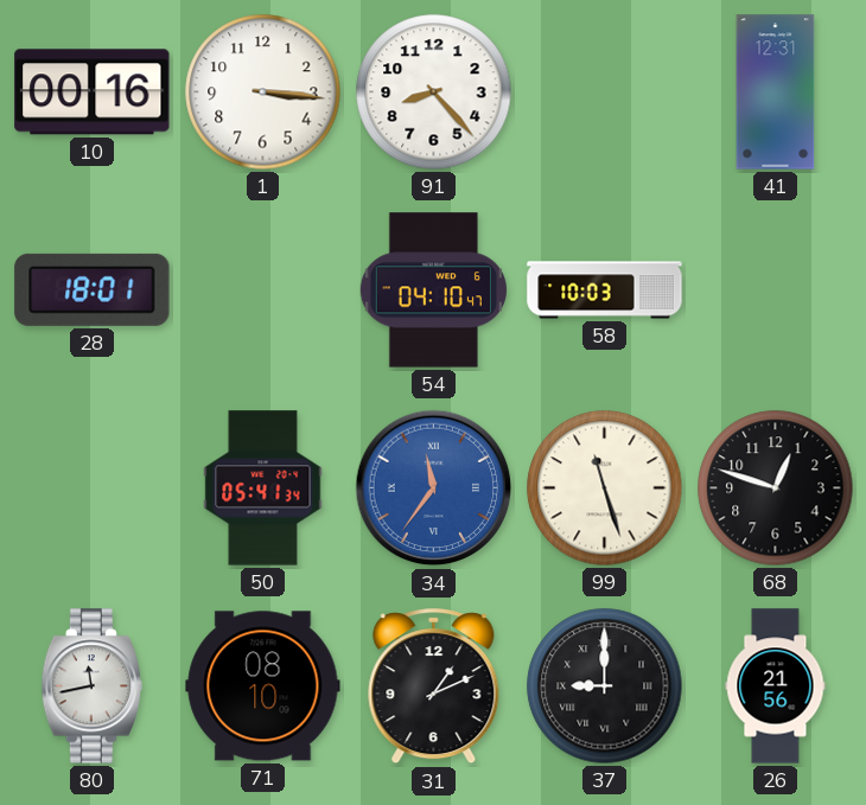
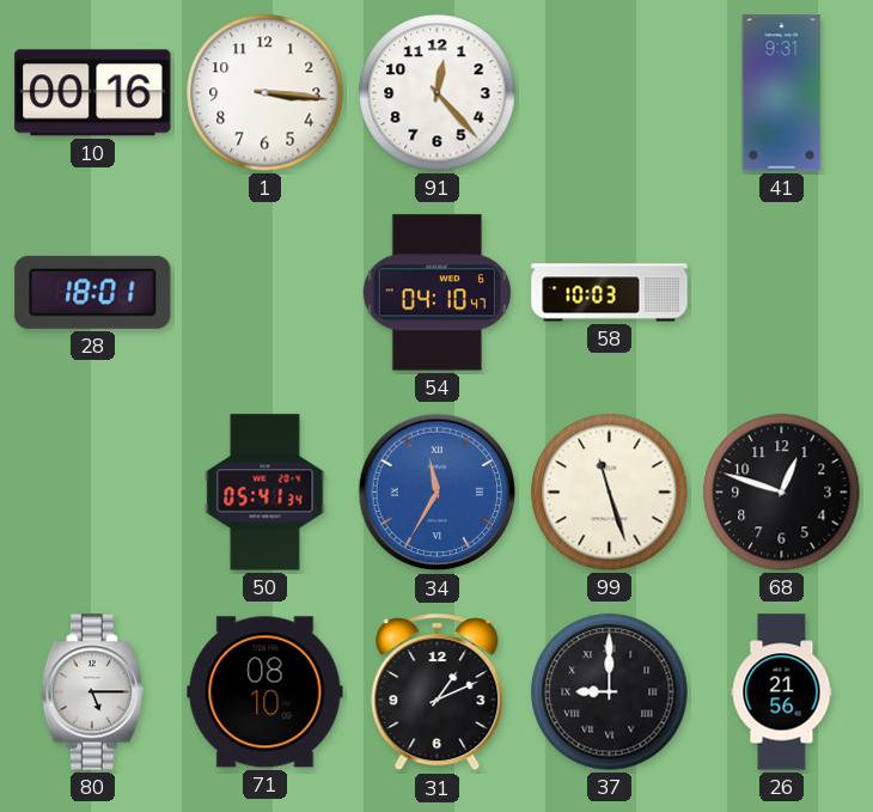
91: 8:23 -> 12:23 (438, 93)
41: 12:31 -> 9:31 (782, 93)
34: 11:36 -> 11:35 (438, 493)
80: 11:43 -> 5:15 (92, 692)
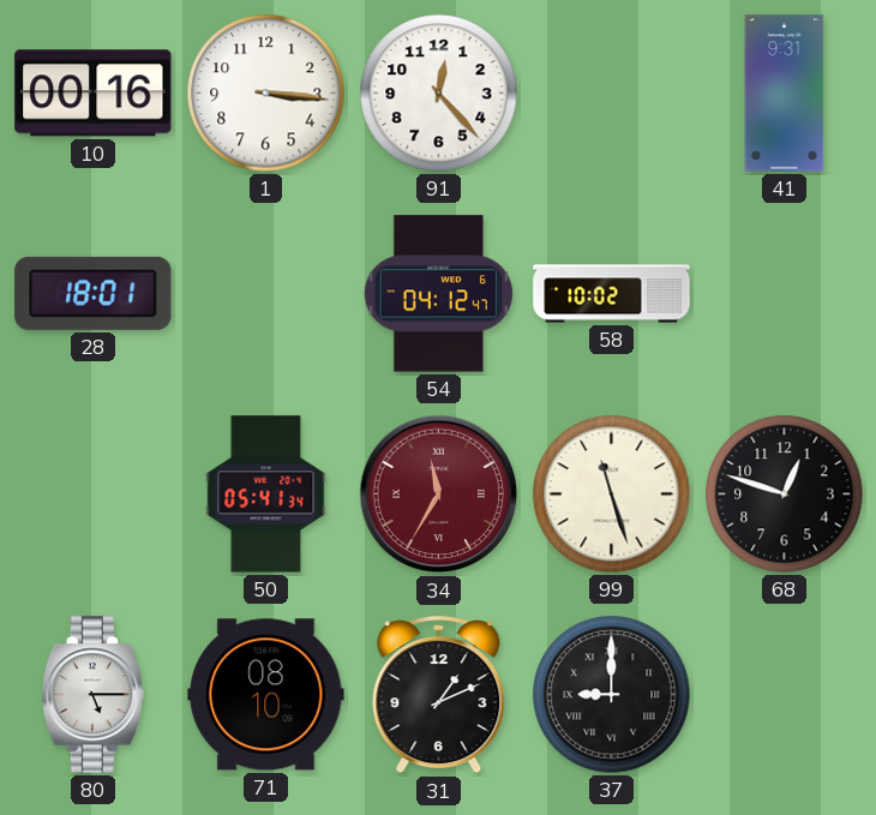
54: 04:10 -> 04:12 (438, 294)
58: 10:03 -> 10:02 (612, 294)
34 dial: blue -> burgundy (439, 495)
26: 21:56 -> none (782, 692)
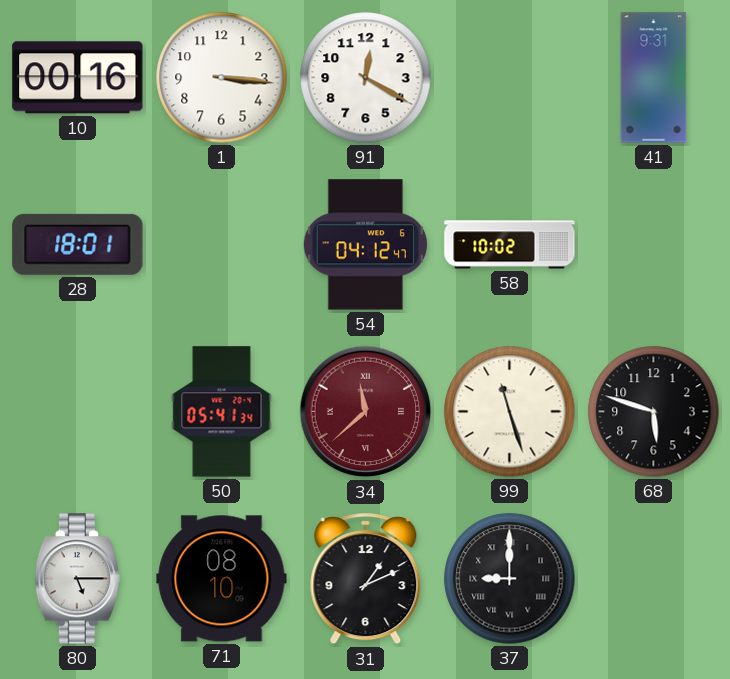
91: 12:23 -> 12:20 (366, 78)
34: 11:35 -> 11:38 (366, 412)
68: 12:48 -> 5:48 (654, 412)
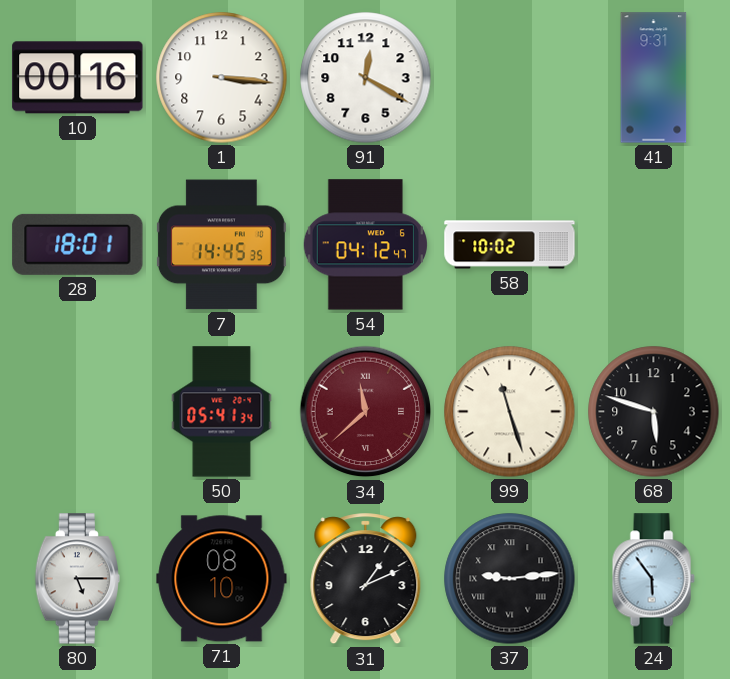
7: none -> 14:45 (221, 245)
37: 9:00 -> 9:14 (510, 579)
24: none -> 5:54 (653, 579)
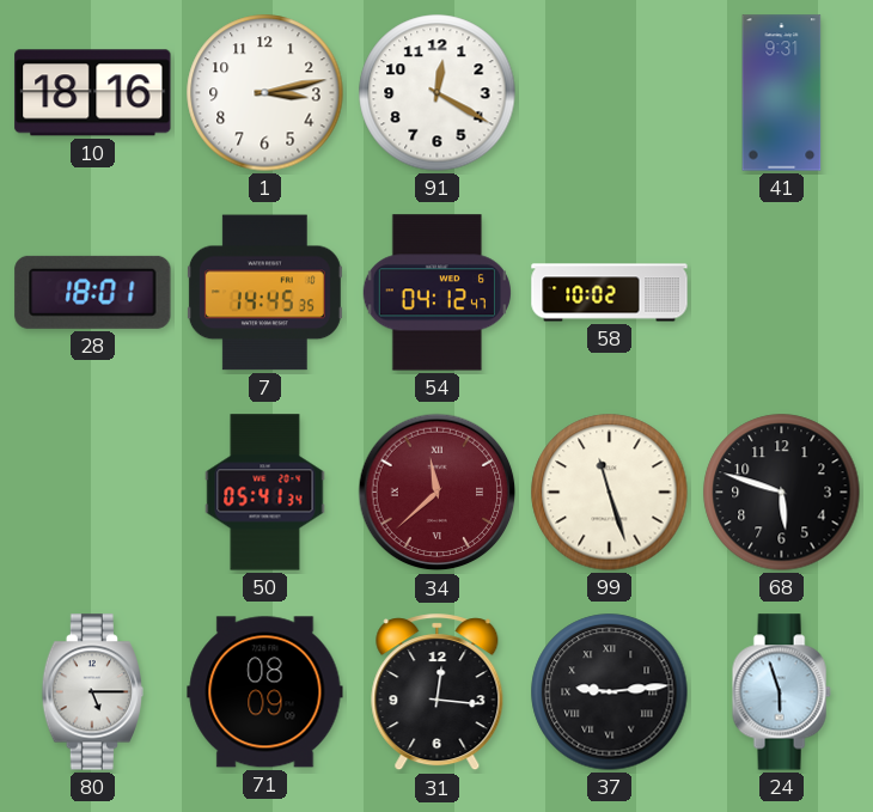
10: 00:16 -> 18:16 (93, 93)
1: 3:16 -> 3:13 (265, 93)
71: 08:10 -> 08:09 (265, 692)
31: 1:11 -> 12:16 (438, 692)
24: 5:54 -> 5:57 (781, 692)
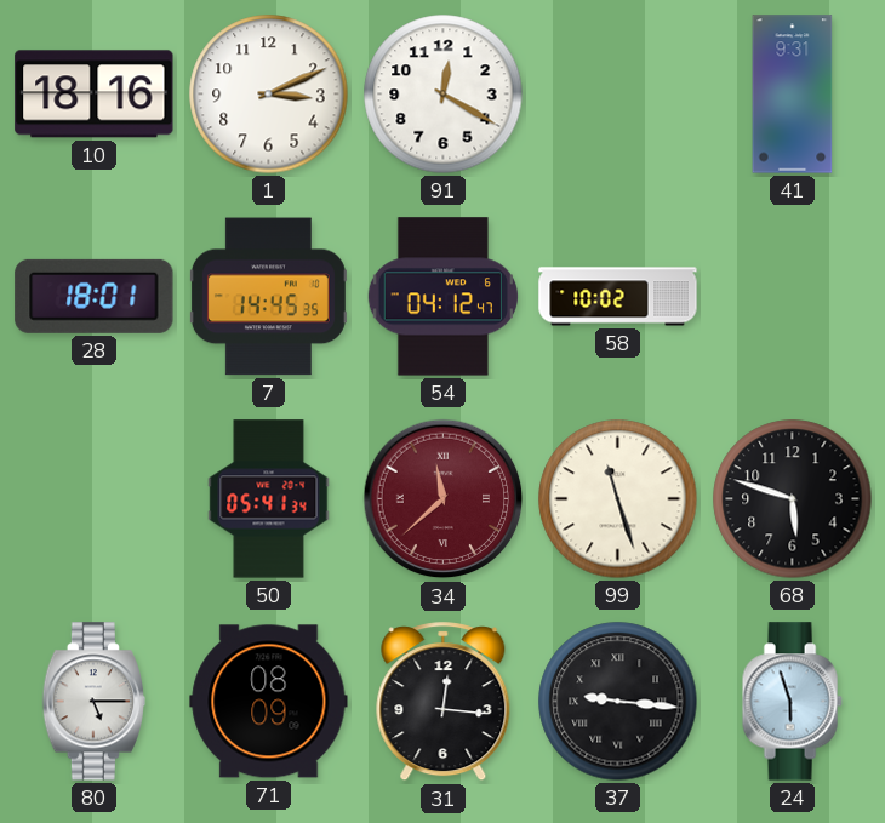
1: 3:13 -> 3:11 (269, 95)
37: 9:14 -> 9:16 (618, 702)
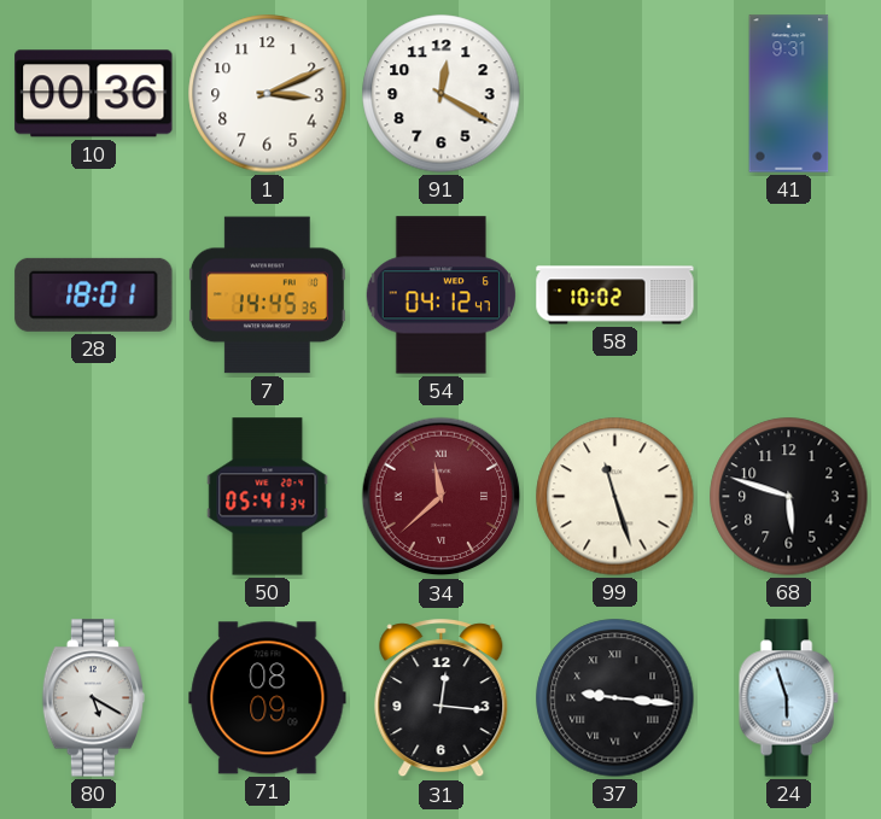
10: 18:16 -> 00:36 (94, 94)
80: 5:15 -> 5:20 (93, 698)
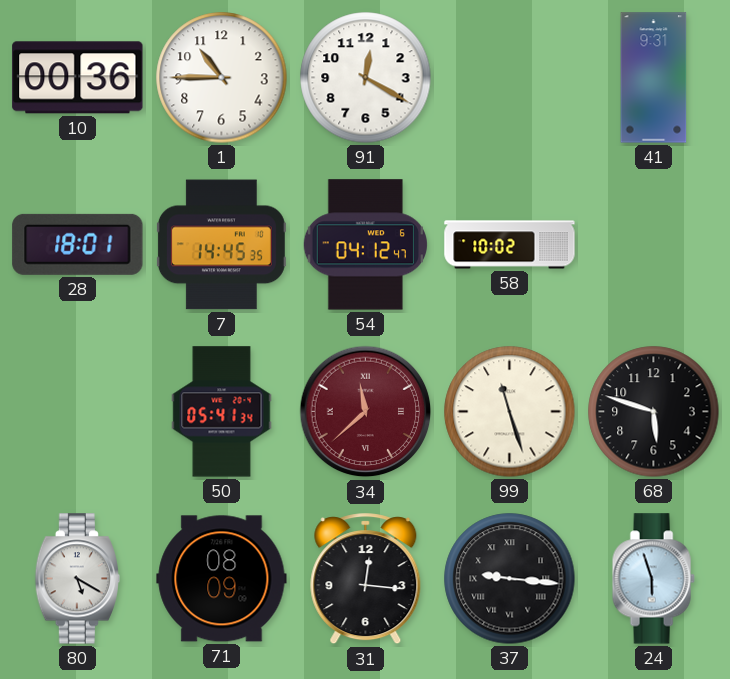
1: 3:11 -> 10:45 (222, 78)
